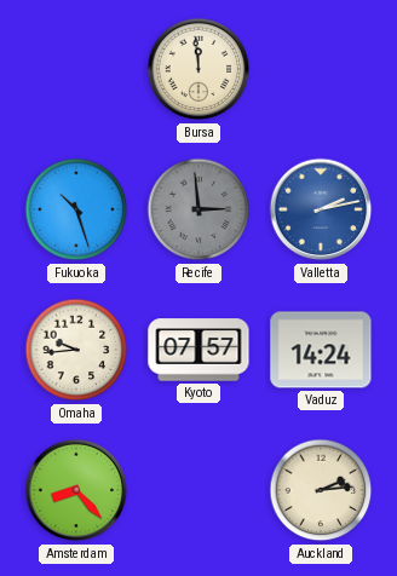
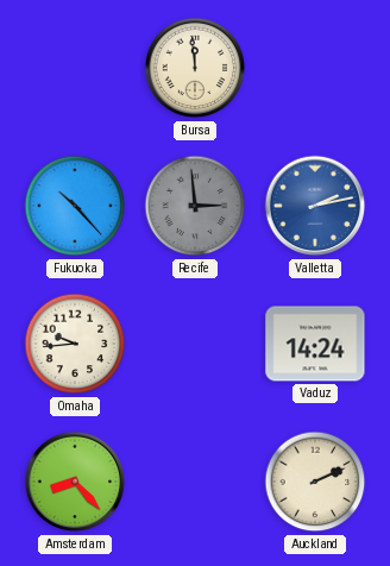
Fukuoka: 10:27 -> 10:23 (75, 206)
Kyoto: 07:57 -> none (198, 350)
Auckland: 2:14 -> 2:11 (315, 482)
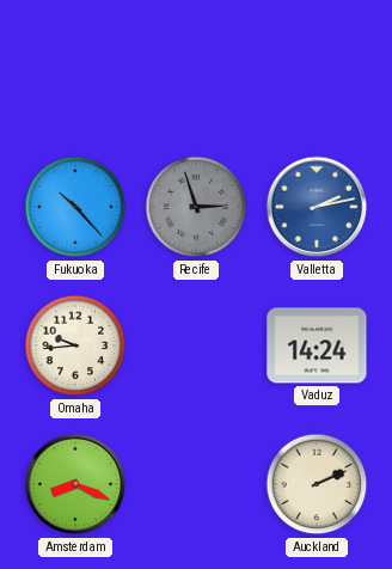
Bursa: 11:59 -> none (195, 68)
Recife: 2:59 -> 2:57 (196, 207)
Amsterdam: 8:23 -> 8:19 (75, 484)
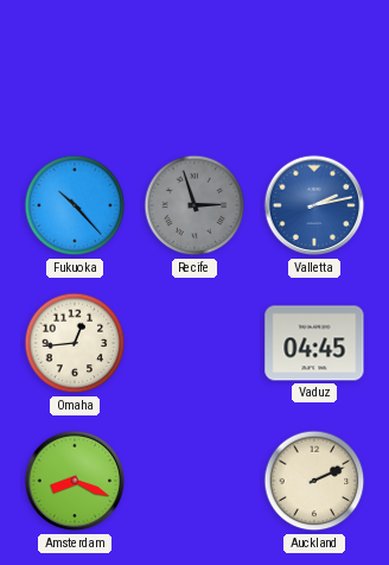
Omaha: 9:44 -> 12:44 (75, 343)
Vaduz: 14:24 -> 04:45 (314, 343)
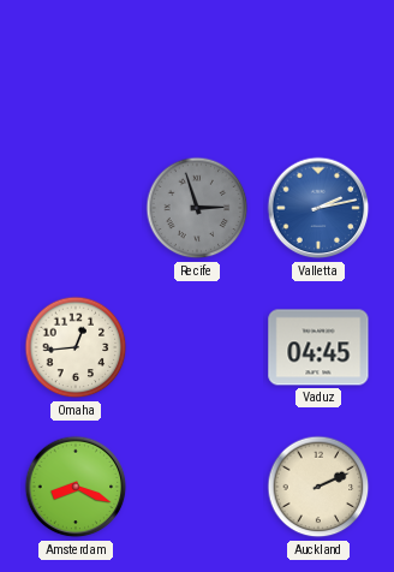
Fukuoka: 10:23 -> none (75, 205)
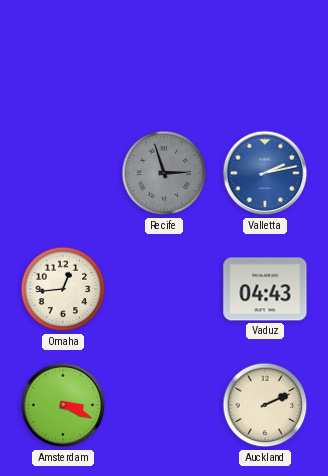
Vaduz: 04:45 -> 04:43 (265, 289)
Amsterdam: 8:19 -> 3:19 (63, 405)
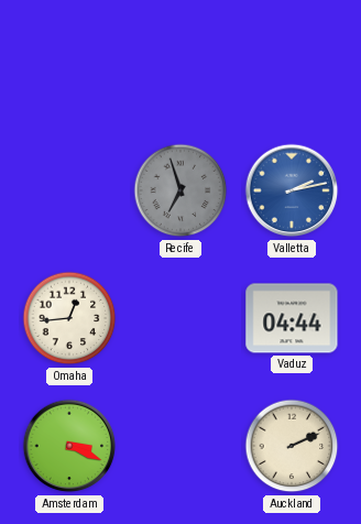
Recife: 2:57 -> 6:57 (180, 190)
Vaduz: 04:43 -> 04:44 (292, 318)
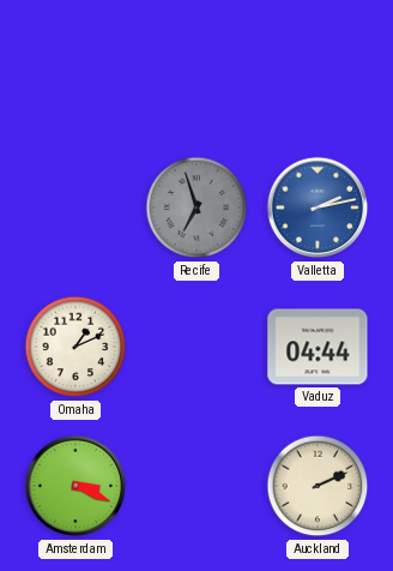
Omaha: 12:44 -> 1:11 (75, 347)
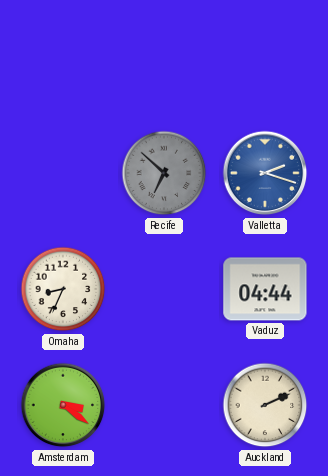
Recife: 6:57 -> 6:52 (164, 173)
Valletta: 2:13 -> 2:18 (265, 173)
Omaha: 1:11 -> 8:34 (63, 289)
Amsterdam: 3:19 -> 3:21 (63, 405)
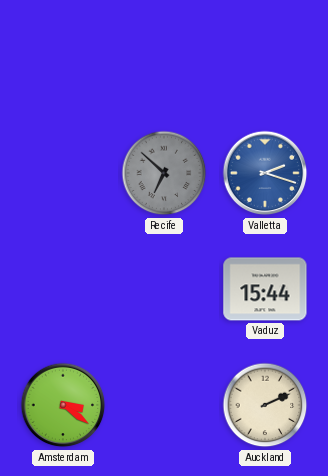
Omaha: 8:34 -> none (63, 289)
Vaduz: 04:44 -> 15:44 (265, 289)
